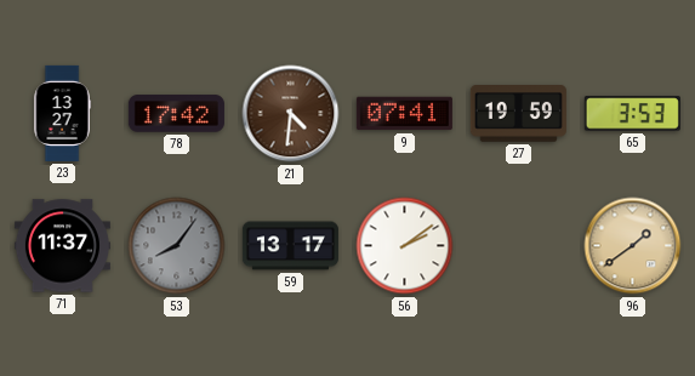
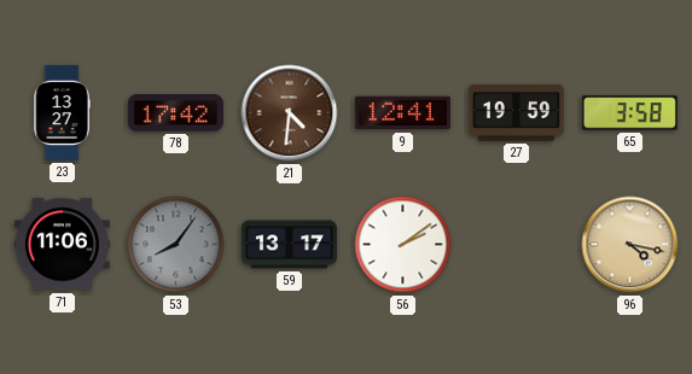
9: 07:41 -> 12:41 (402, 113)
65: 3:53 -> 3:58 (629, 113)
71: 11:37 -> 11:06 (62, 245)
96: 1:39 -> 4:17 (630, 245)
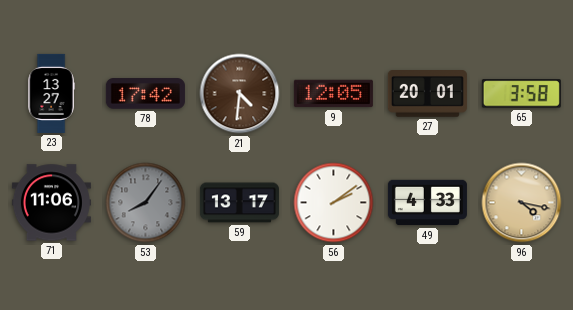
9: 12:41 -> 12:05 (333, 94)
27: 19:59 -> 20:01 (427, 94)
49: none -> 4:33 (427, 203)
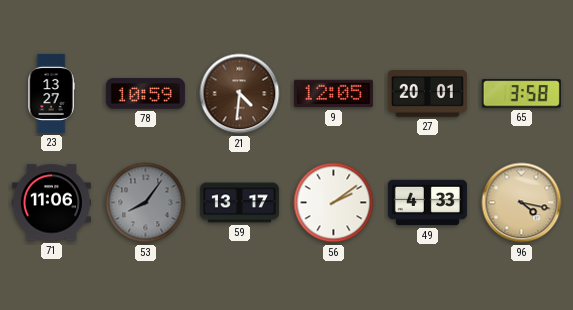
78: 17:42 -> 10:59 (145, 94)
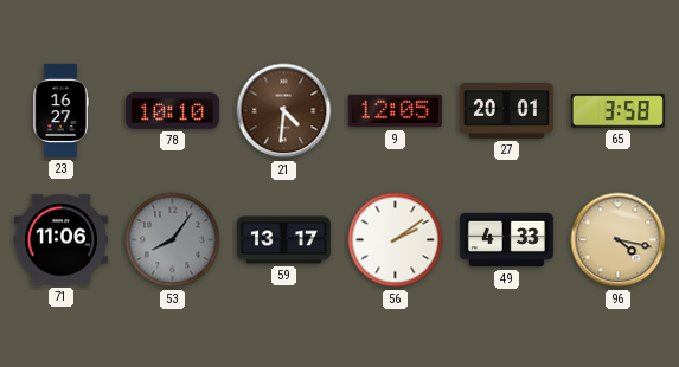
23: 13:27 -> 16:27 (60, 110)
78: 10:59 -> 10:10 (172, 111)
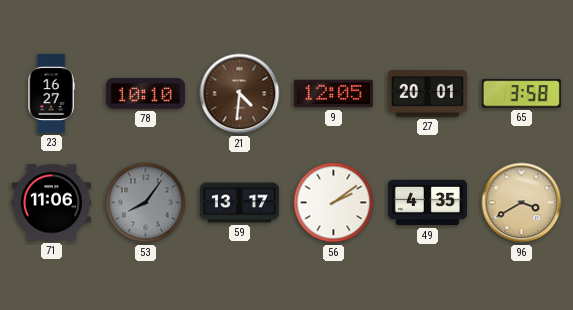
49: 4:33 -> 4:35 (427, 203)
96: 4:17 -> 3:40 (522, 203)
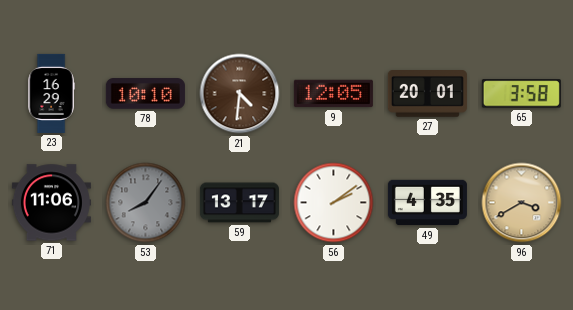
23: 16:27 -> 16:29 (51, 93)
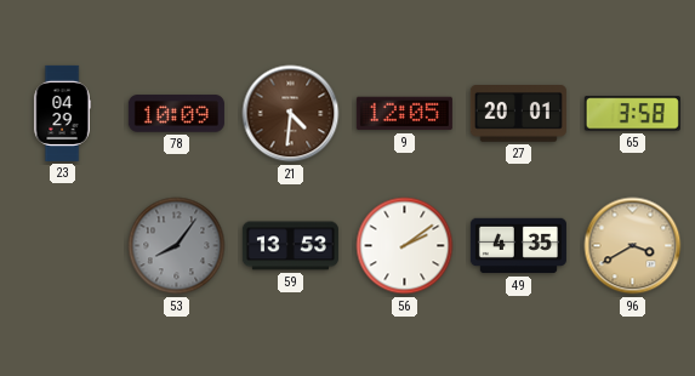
23: 16:29 -> 04:29 (62, 113)
78: 10:10 -> 10:09 (176, 114)
71: 11:06 -> none (51, 203)
59: 13:17 -> 13:53 (290, 246)
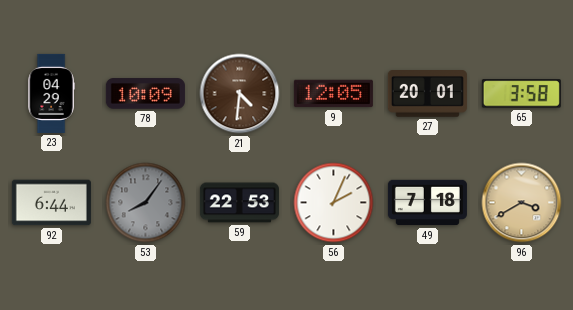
92: none -> 6:44 (51, 203)
59: 13:53 -> 22:53 (239, 203)
56: 2:09 -> 2:04 (334, 203)
49: 4:35 -> 7:18 (427, 203)
